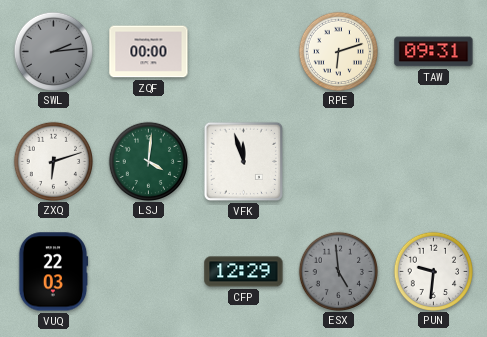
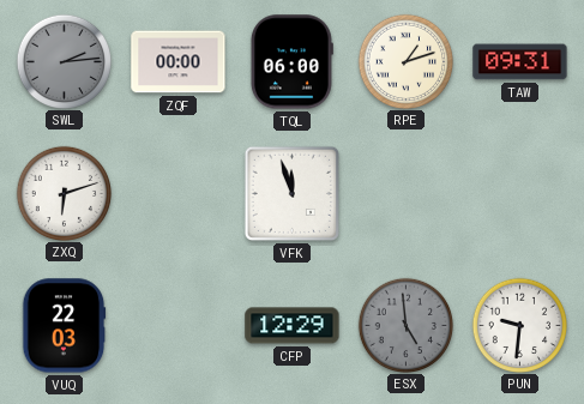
TQL: none -> 06:00 (291, 62)
RPE: 6:12 -> 1:12 (405, 61)
LSJ: 4:01 -> none (148, 161)
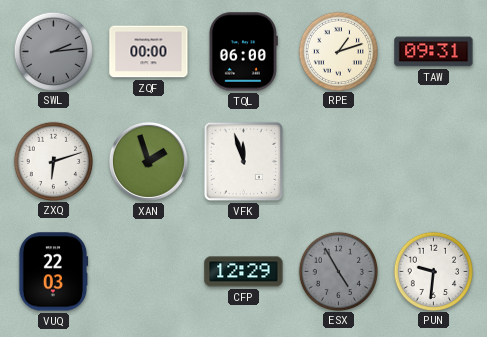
XAN: none -> 1:57 (148, 161)
ESX: 4:59 -> 4:55 (338, 271)
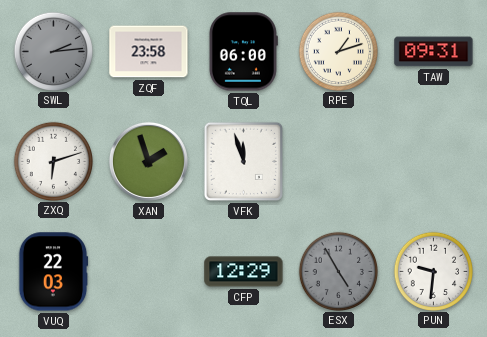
ZQF: 00:00 -> 23:58 (149, 52)
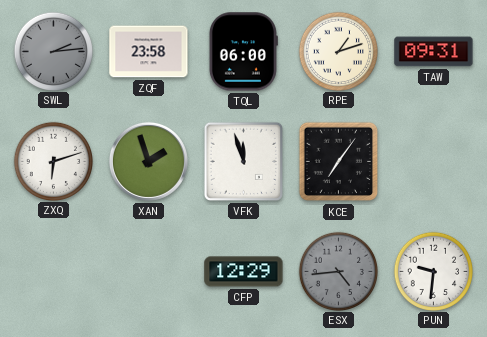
KCE: none -> 7:06 (339, 162)
VUQ: 22:03 -> none (53, 272)
ESX: 4:55 -> 4:44 (338, 271)
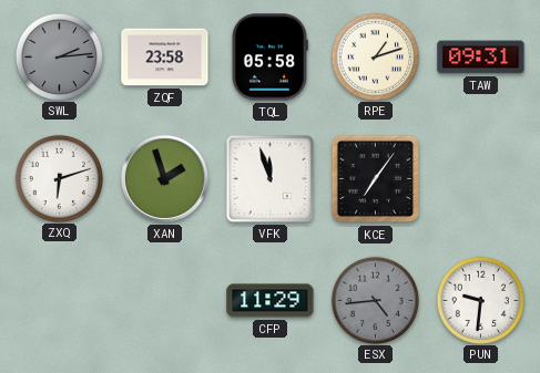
TQL: 06:00 -> 05:58 (269, 58)
CFP: 12:29 -> 11:29 (271, 301)
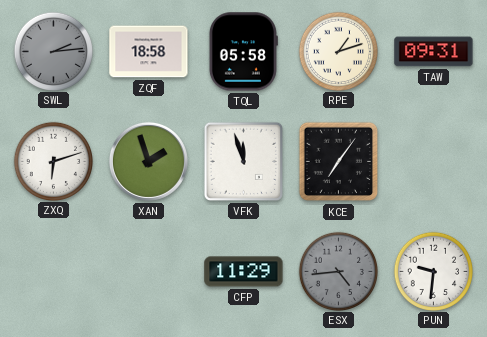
ZQF: 23:58 -> 18:58 (149, 52)
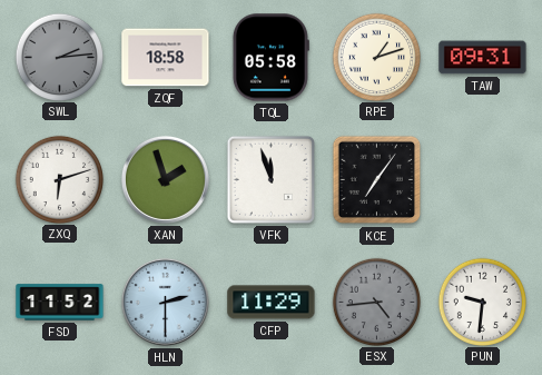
FSD: none -> 11:52 (60, 303)
HLN: none -> 2:30 (165, 302)
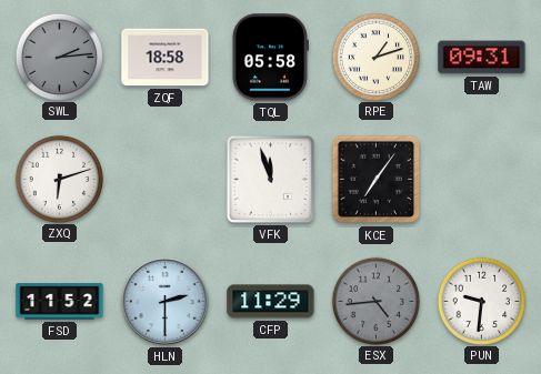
XAN: 1:57 -> none (165, 179)
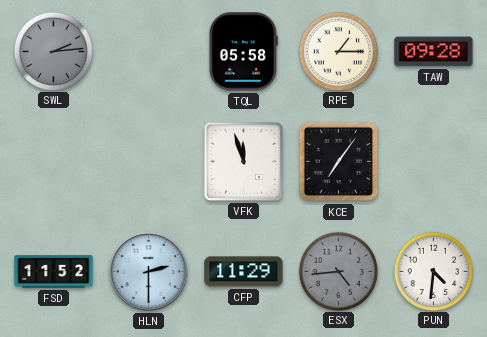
ZQF: 18:58 -> none (166, 58)
RPE: 1:12 -> 1:15 (338, 51)
TAW: 09:31 -> 09:28 (434, 52)
ZXQ: 6:12 -> none (59, 179)
PUN: 9:31 -> 4:31 (433, 271)
